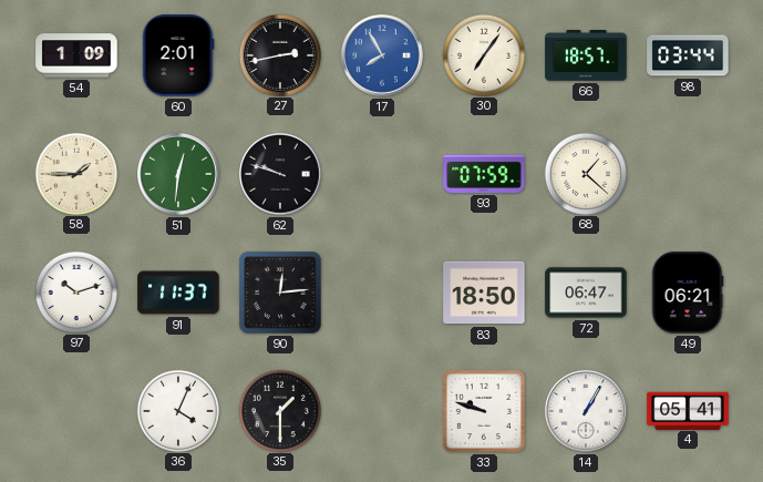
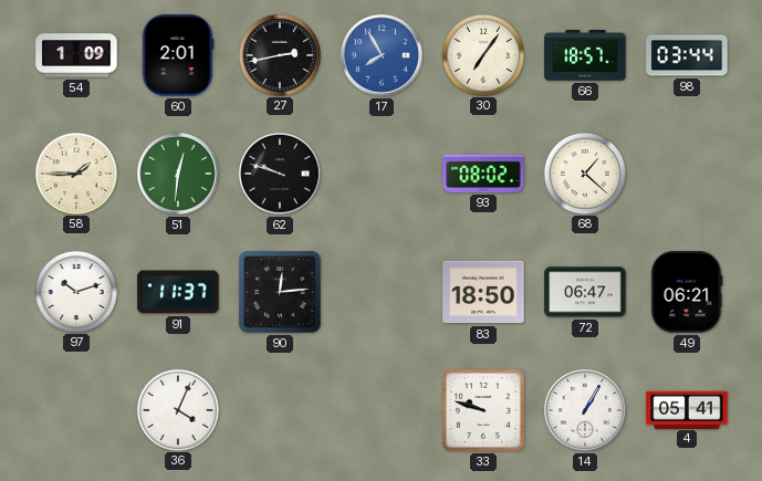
93: 07:59 -> 08:02 (483, 174)
35: 1:30 -> none (279, 410)
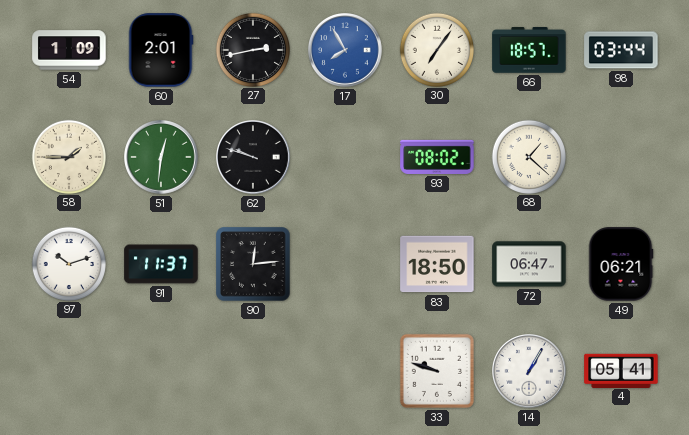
36: 4:04 -> none (177, 409)
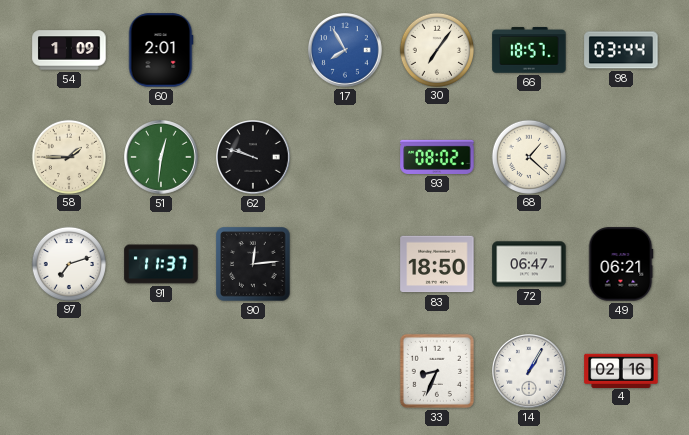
27: 2:43 -> none (252, 49)
97: 10:12 -> 7:12 (68, 263)
33: 9:48 -> 8:34 (437, 371)
4: 05:41 -> 02:16 (621, 370)
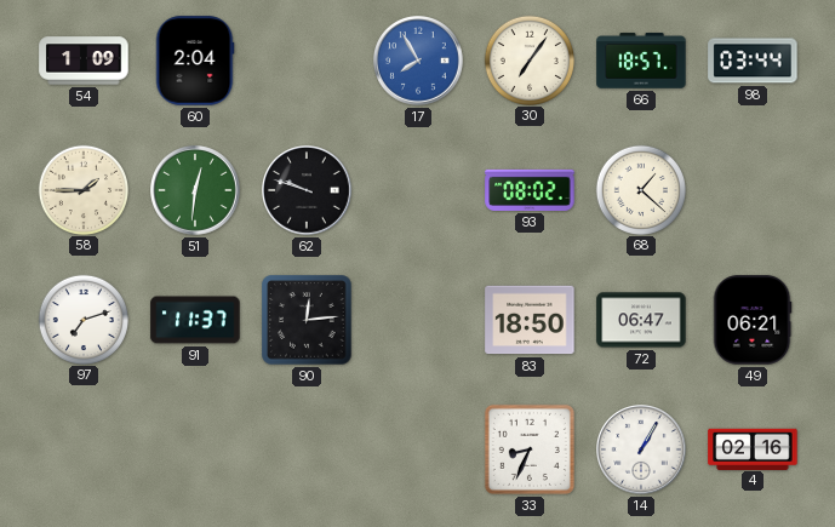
60: 2:01 -> 2:04 (195, 61)
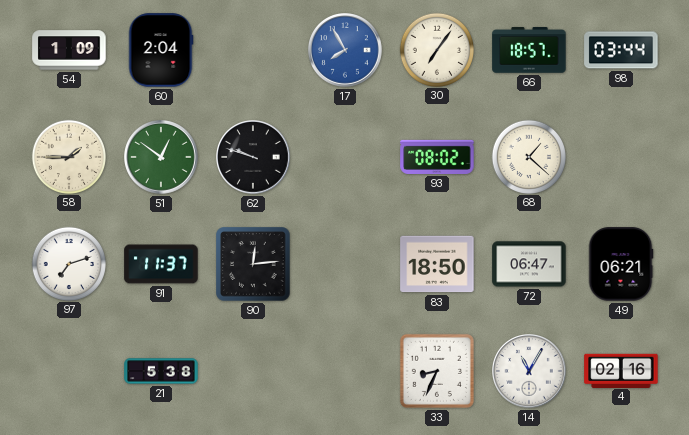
51: 12:31 -> 12:51 (162, 158)
21: none -> 5:38 (161, 371)
14: 1:05 -> 11:05 (530, 372)
